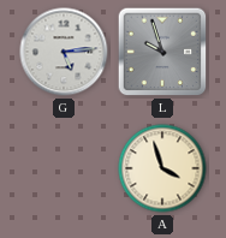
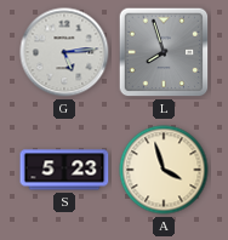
L: 9:57 -> 7:57 (164, 52)
S: none -> 5:23 (64, 170)
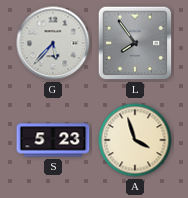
G: 5:14 -> 5:37 (53, 43)
L: 7:57 -> 7:54 (135, 43)
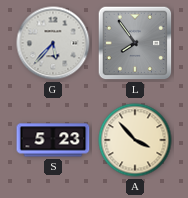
A: 3:57 -> 3:53 (135, 140)
